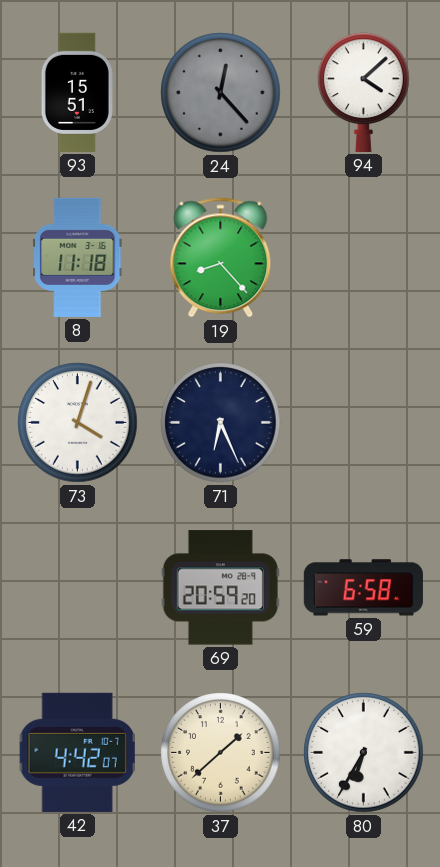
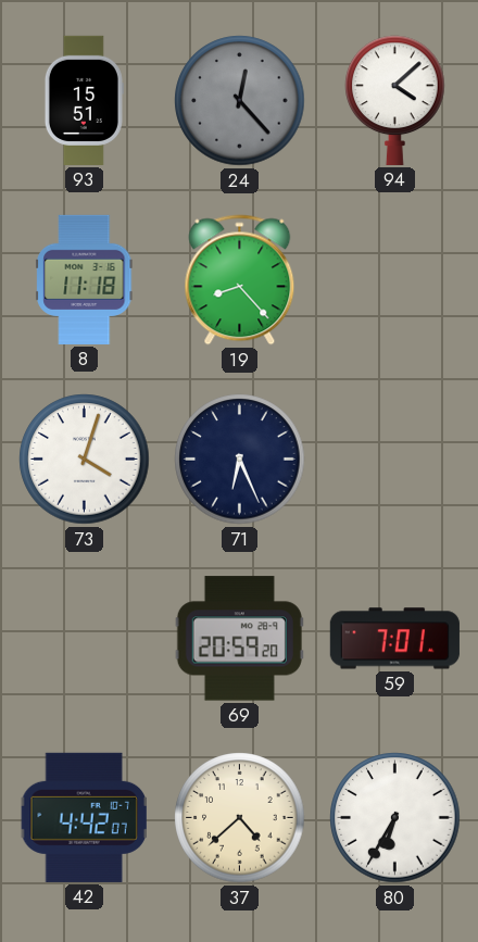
59: 6:58 -> 7:01 (394, 639)
37: 1:38 -> 4:38 (240, 818)
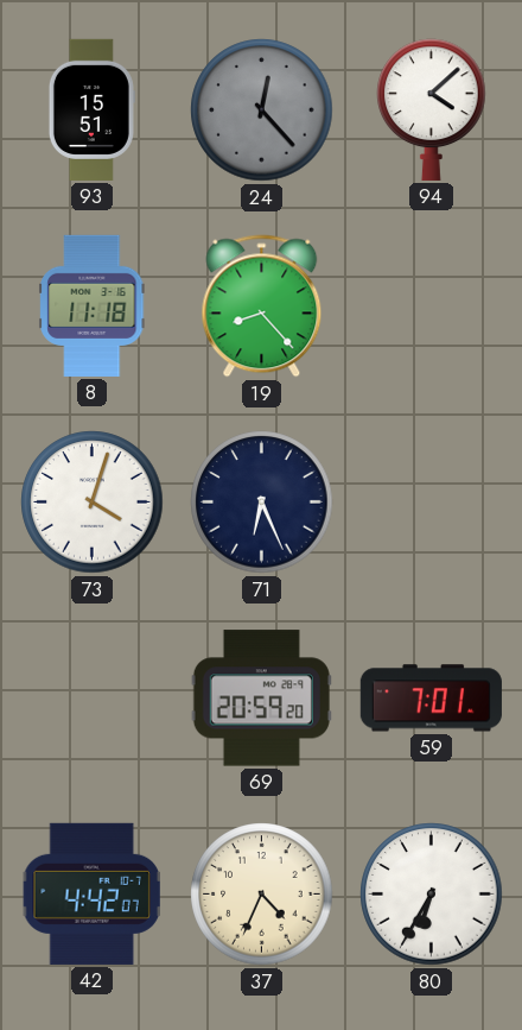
37: 4:38 -> 4:34 (262, 895)
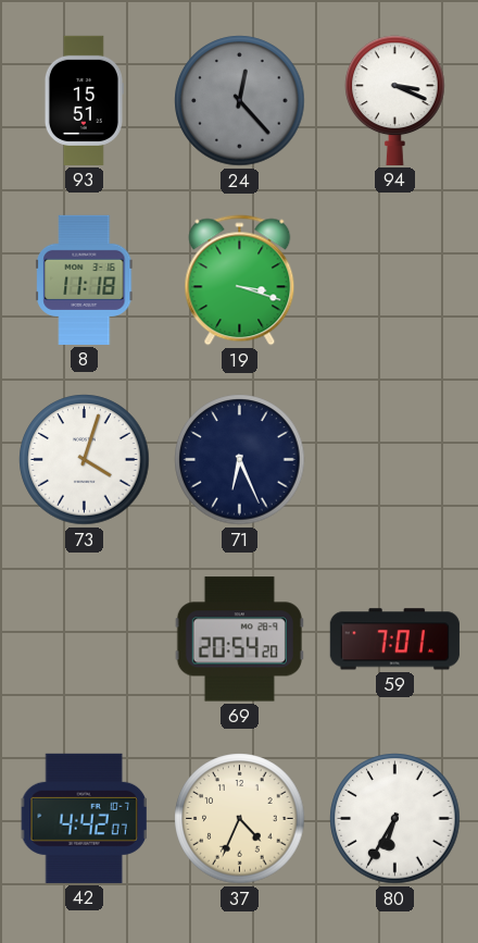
94: 4:08 -> 3:19 (395, 100)
19: 8:23 -> 3:18 (240, 281)
69: 20:59 -> 20:54 (239, 640)
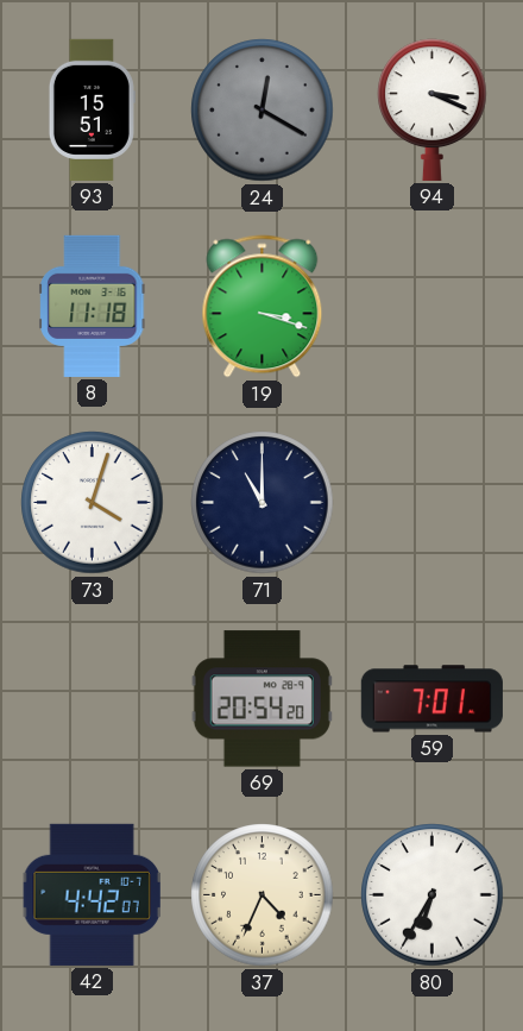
24: 12:23 -> 12:20 (263, 111)
71: 6:26 -> 11:00 (263, 503)
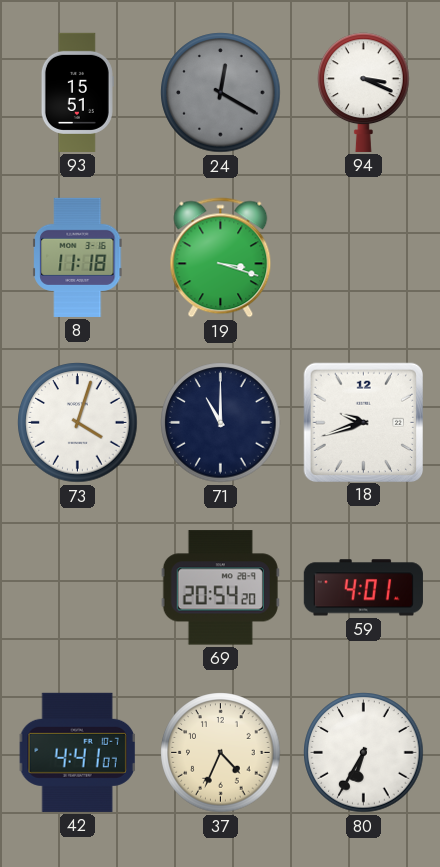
18: none -> 9:42 (363, 422)
59: 7:01 -> 4:01 (363, 588)
42: 4:42 -> 4:41 (77, 752)
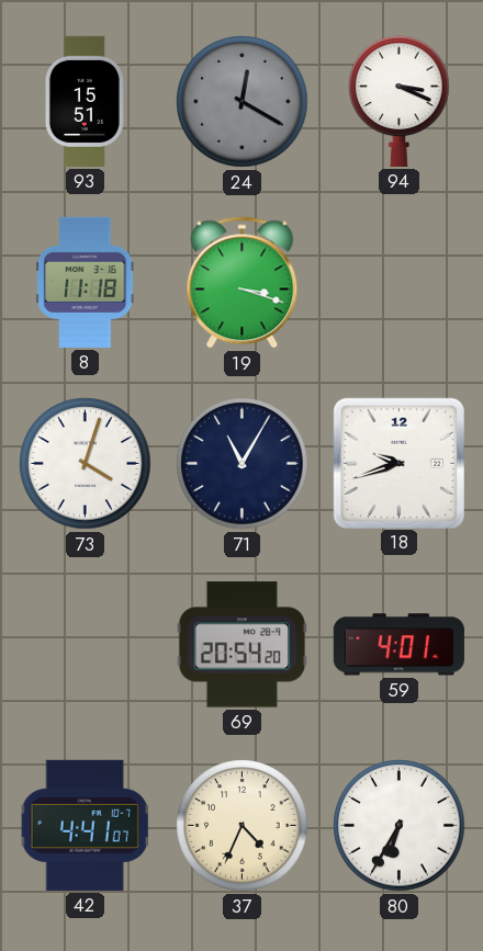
71: 11:00 -> 11:05 (243, 464)
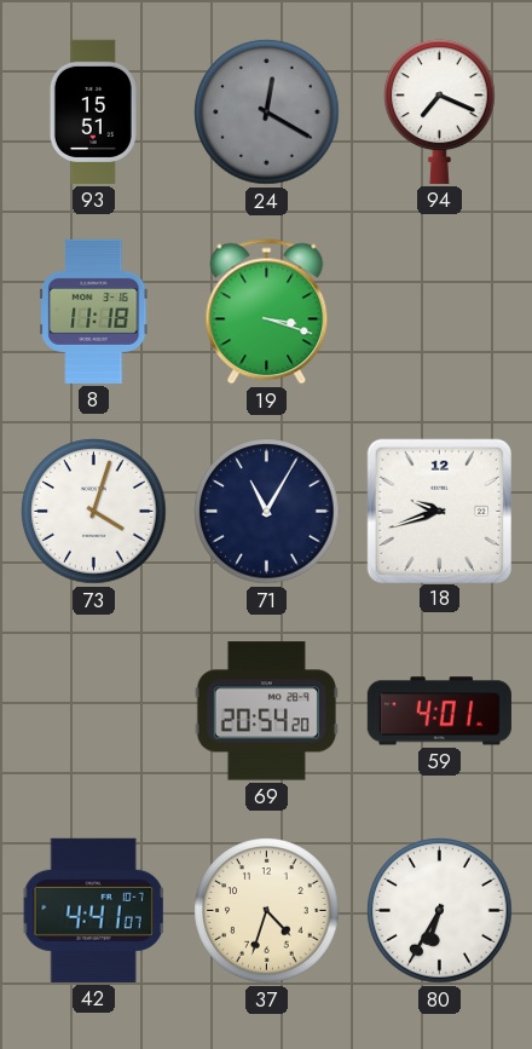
94: 3:19 -> 7:19 (440, 111)
37: 4:34 -> 4:33 (267, 911)
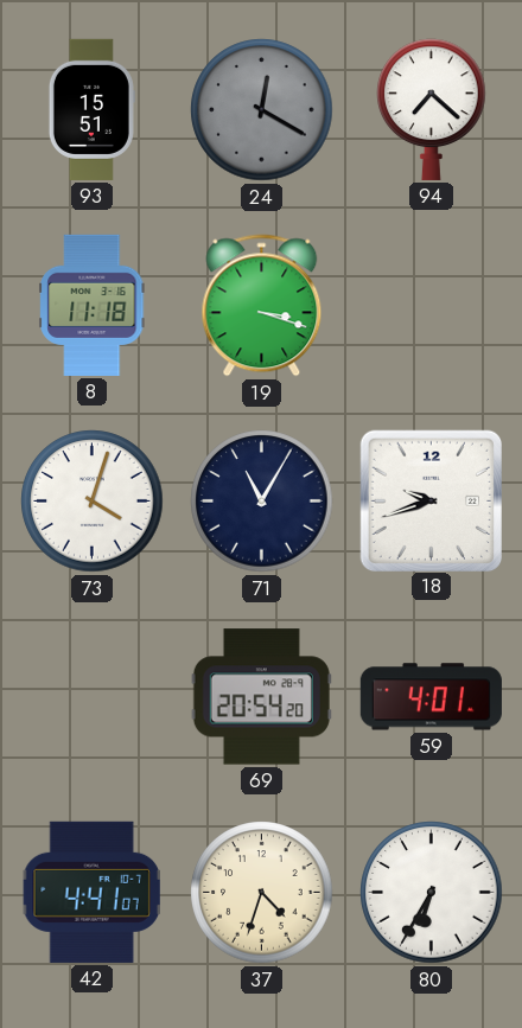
94: 7:19 -> 7:22 (432, 109)
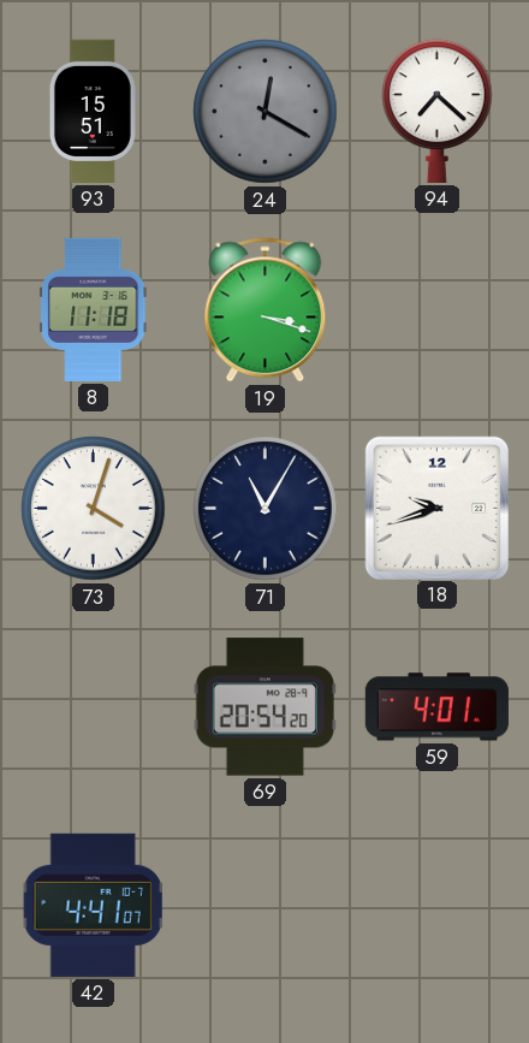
37: 4:33 -> none (262, 893)
80: 6:35 -> none (432, 893)
